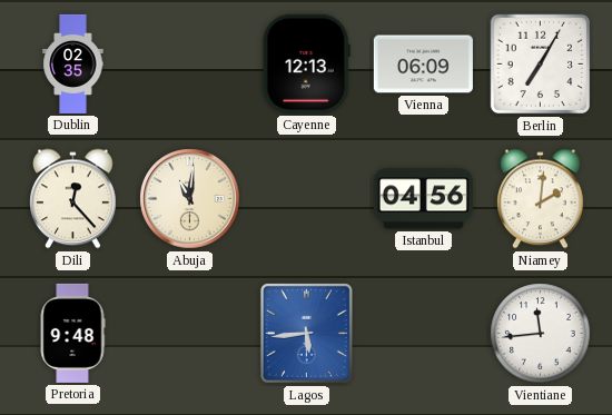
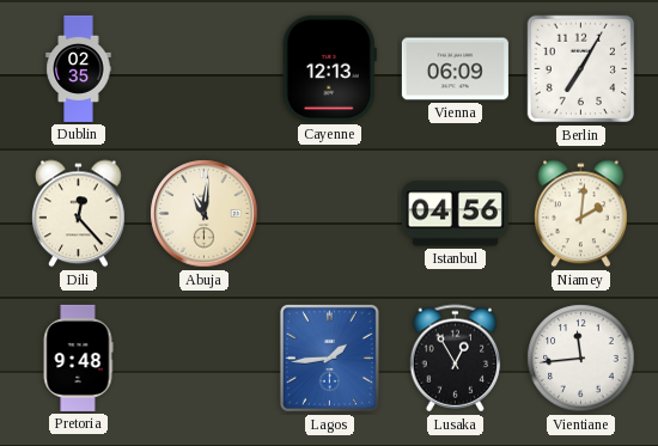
Lagos: 5:44 -> 1:44 (329, 358)
Lusaka: none -> 12:55 (456, 359)
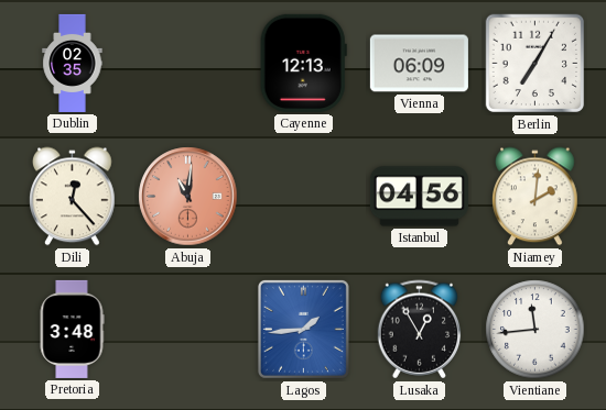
Abuja dial: cream -> salmon (188, 197)
Pretoria: 9:48 -> 3:48 (72, 329)
